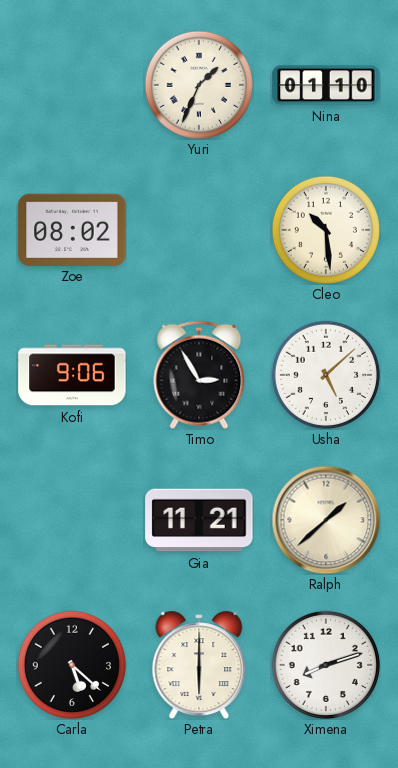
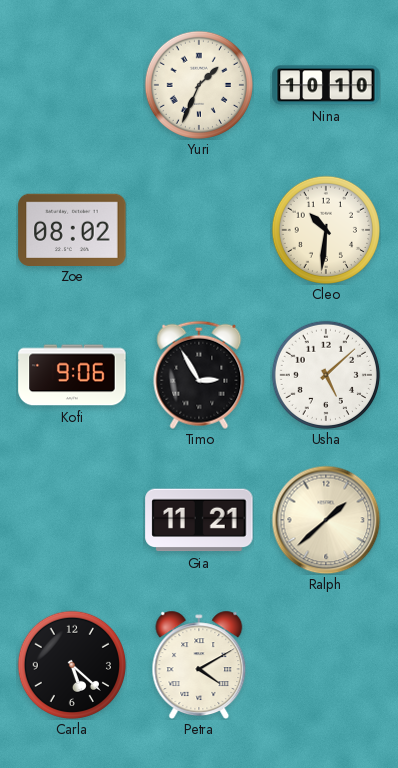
Nina: 01:10 -> 10:10 (326, 85)
Cleo: 10:29 -> 10:31 (325, 229)
Petra: 6:00 -> 4:10 (199, 664)
Ximena: 8:12 -> none (325, 664)
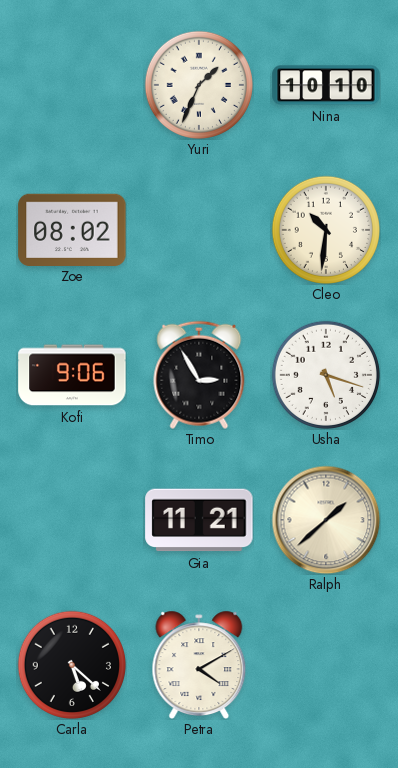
Usha: 5:08 -> 5:18 (325, 374)
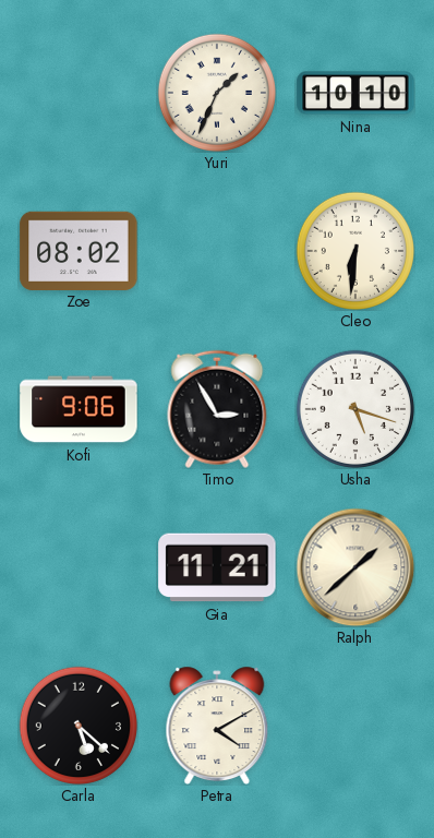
Cleo: 10:31 -> 6:31 (354, 250)
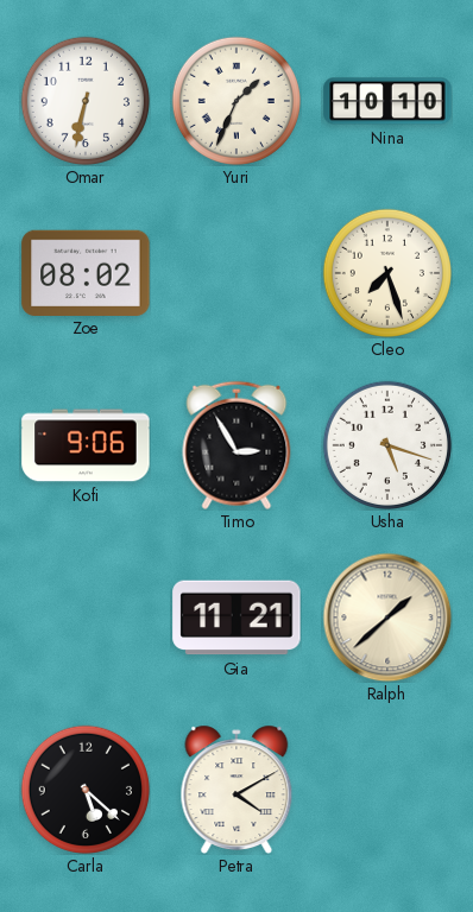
Omar: none -> 6:32 (84, 100)
Cleo: 6:31 -> 7:27 (386, 272)
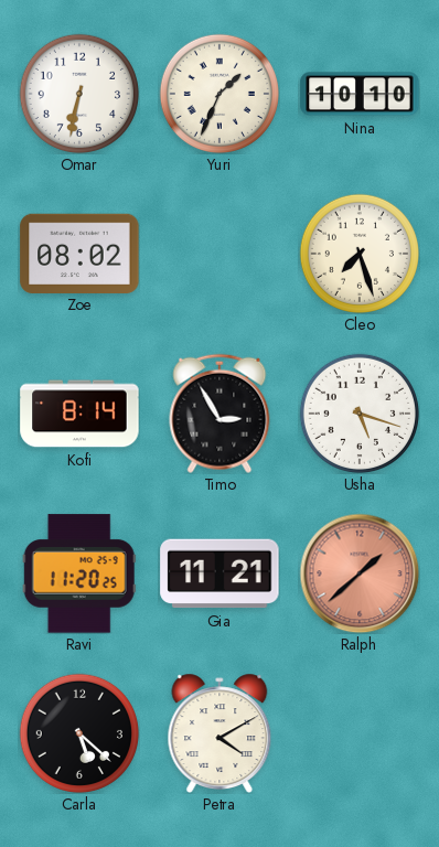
Kofi: 9:06 -> 8:14 (79, 414)
Ravi: none -> 11:20 (79, 573)
Ralph dial: cream -> salmon (360, 573)
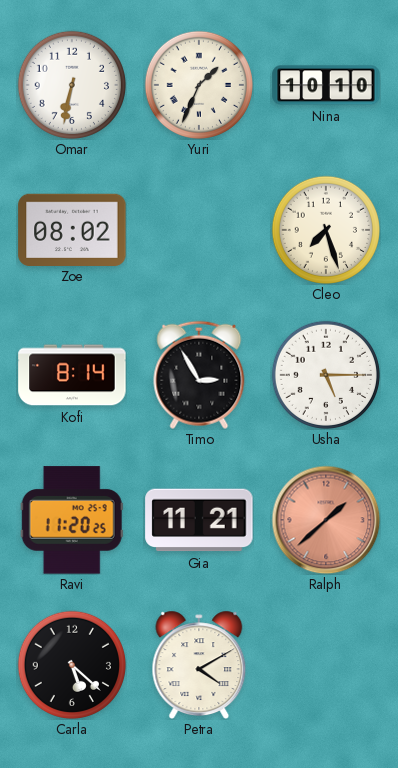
Usha: 5:18 -> 5:15 (325, 374)
